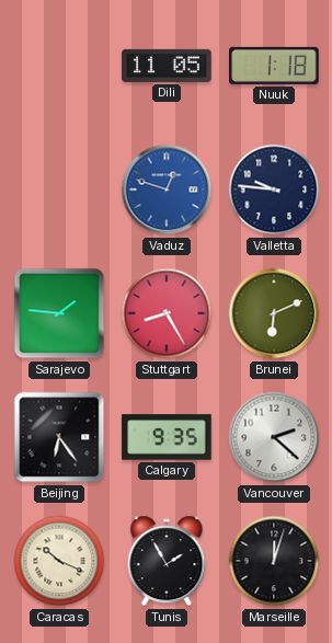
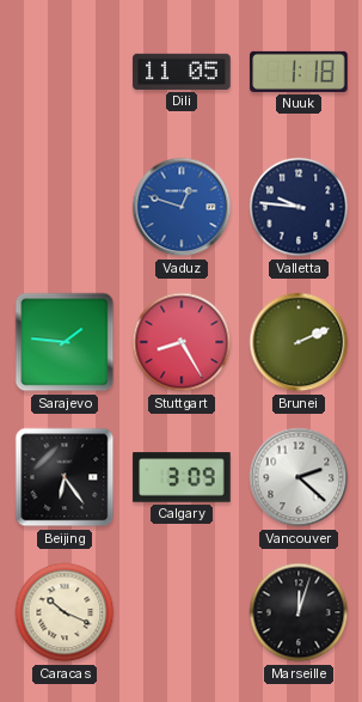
Brunei: 6:11 -> 2:11 (299, 342)
Calgary: 9:35 -> 3:09 (182, 477)
Tunis: 1:55 -> none (167, 561)
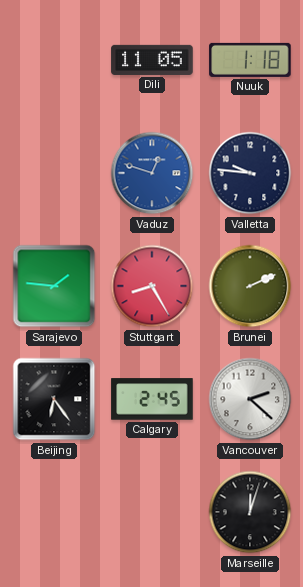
Calgary: 3:09 -> 2:45 (152, 399)
Caracas: 10:19 -> none (65, 612)
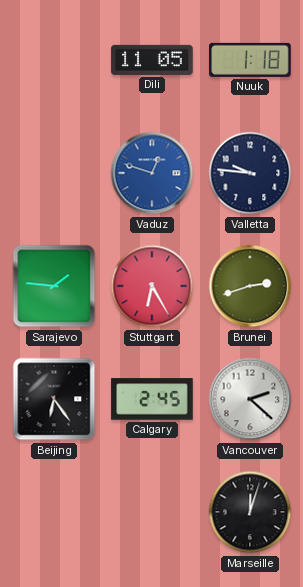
Stuttgart: 8:25 -> 6:25 (152, 286)
Brunei: 2:11 -> 2:42 (250, 286)
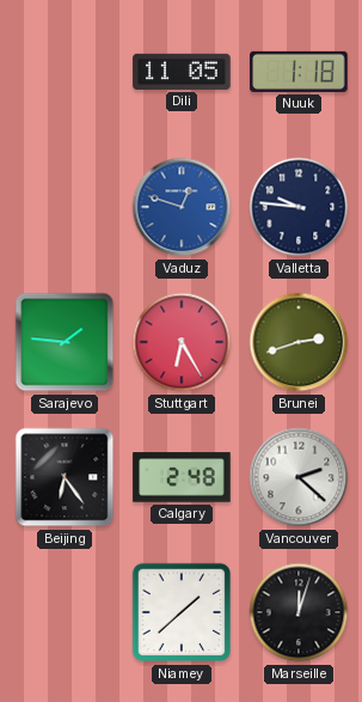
Calgary: 2:45 -> 2:48 (182, 477)
Niamey: none -> 1:38 (182, 612)
